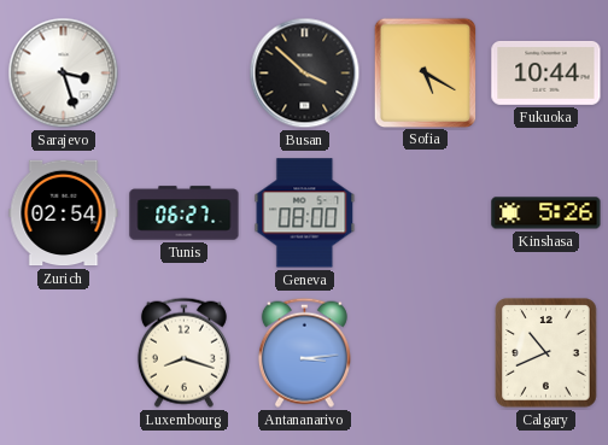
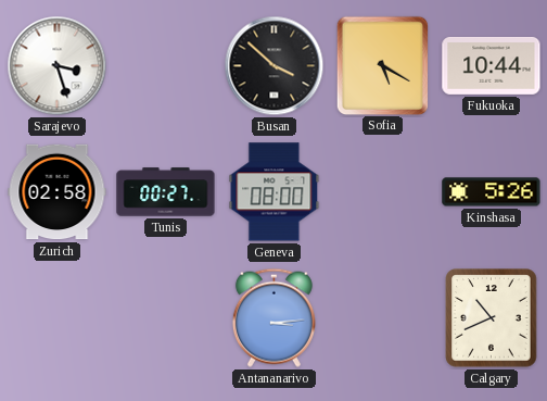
Zurich: 02:54 -> 02:58 (58, 192)
Tunis: 06:27 -> 00:27 (166, 192)
Luxembourg: 8:18 -> none (183, 352)
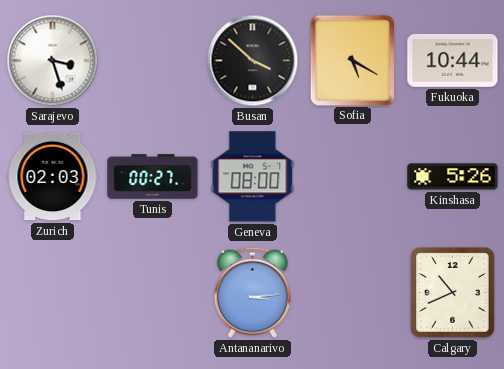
Zurich: 02:58 -> 02:03 (53, 177)
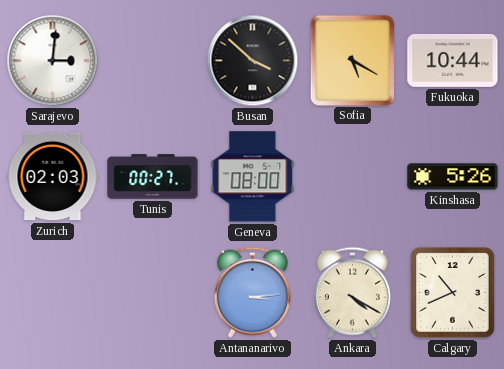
Sarajevo: 3:27 -> 3:01 (53, 61)
Ankara: none -> 4:20 (352, 292)
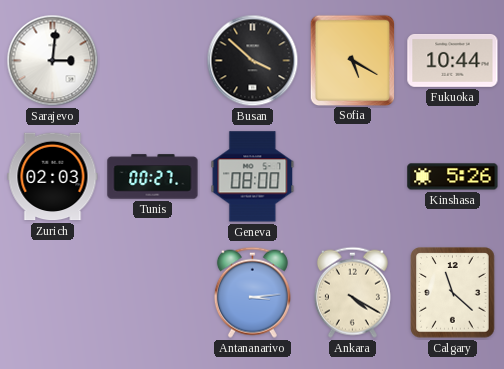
Calgary: 10:41 -> 11:22 (453, 293)
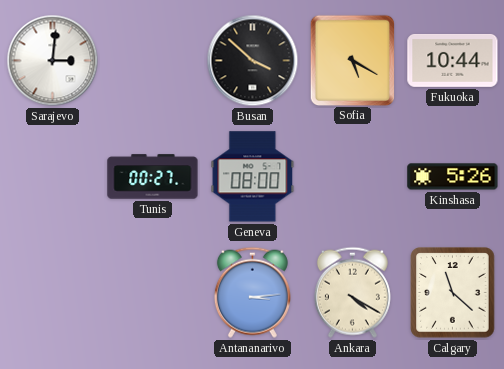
Zurich: 02:03 -> none (53, 177)
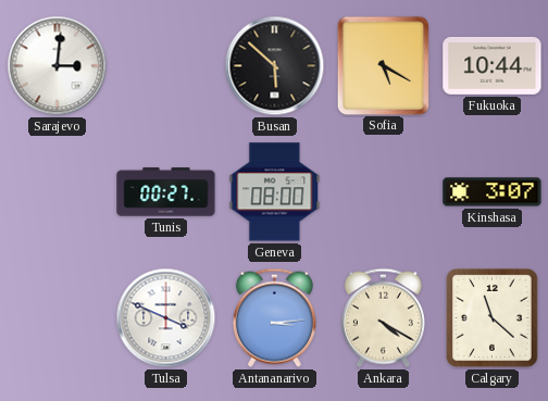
Busan: 3:52 -> 5:52 (275, 66)
Kinshasa: 5:26 -> 3:07 (493, 192)
Tulsa: none -> 3:49 (166, 318)
